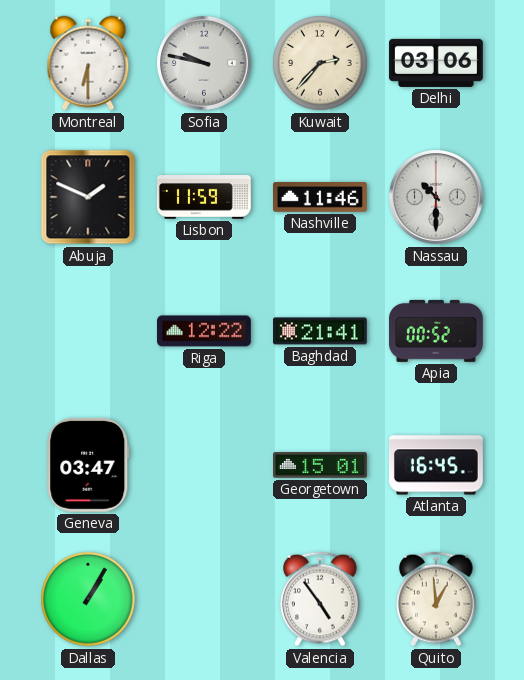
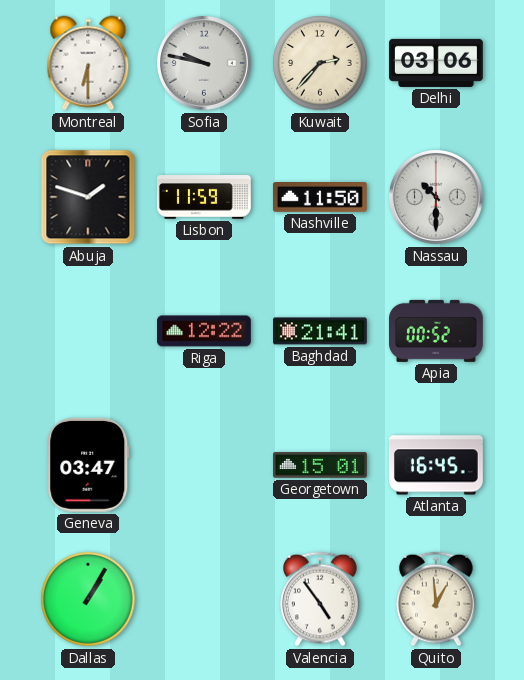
Abuja: 1:49 -> 1:48 (88, 197)
Nashville: 11:46 -> 11:50 (320, 198)
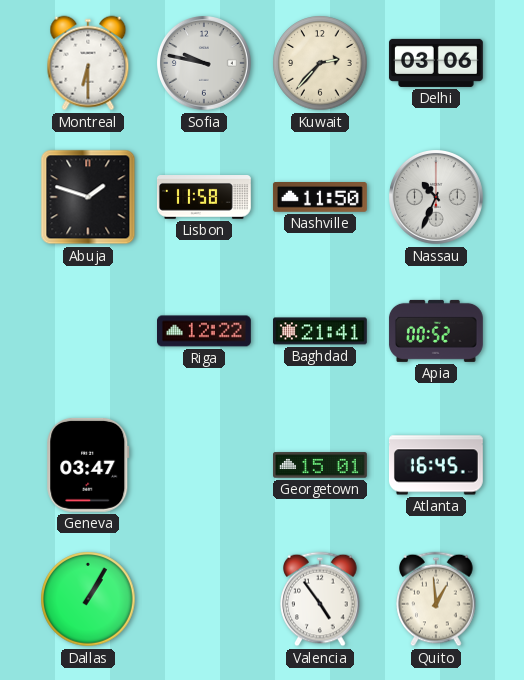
Lisbon: 11:59 -> 11:58 (204, 198)
Nassau: 10:30 -> 10:34 (437, 198)
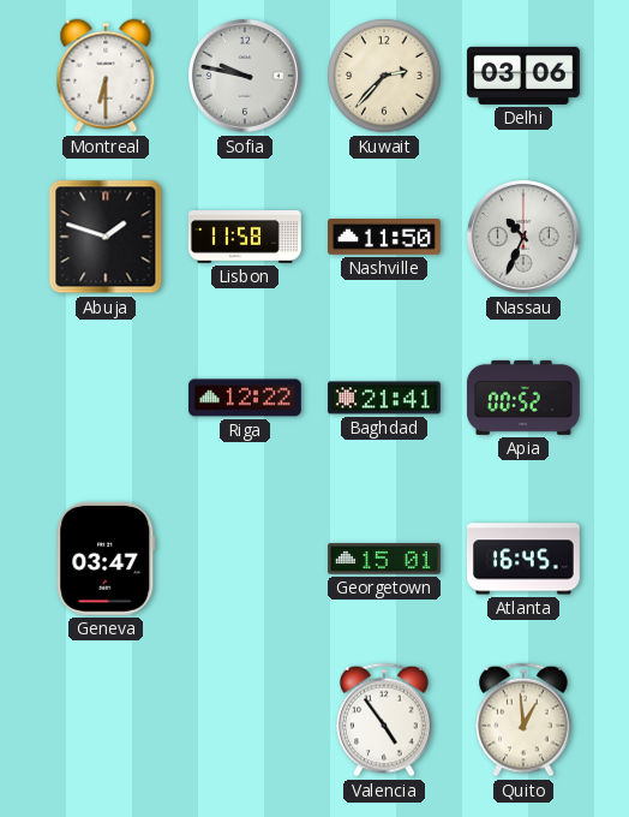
Dallas: 1:05 -> none (88, 599)
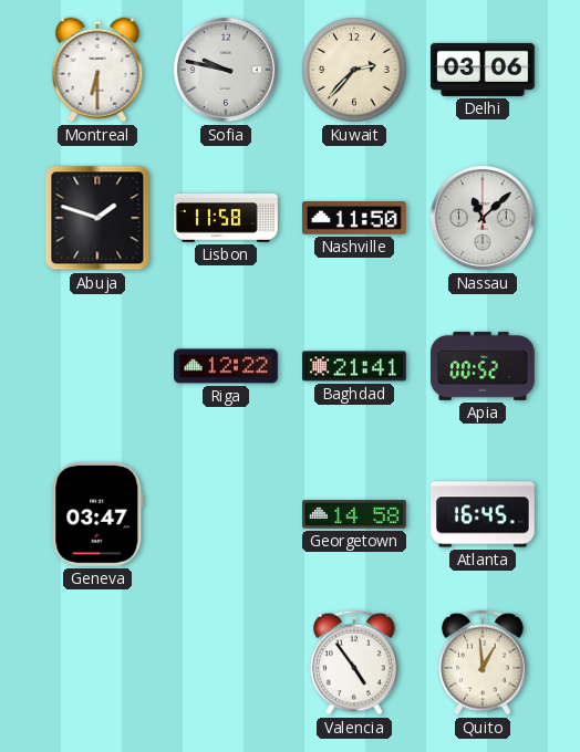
Nassau: 10:34 -> 11:08 (484, 219)
Georgetown: 15:01 -> 14:58 (355, 514)
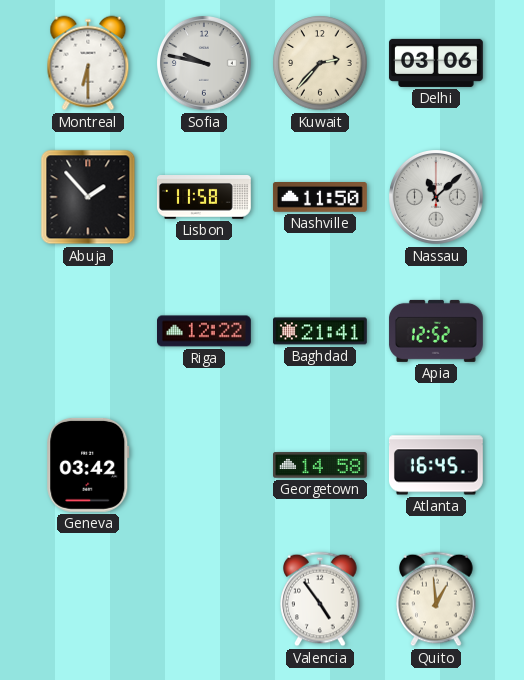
Abuja: 1:48 -> 1:53 (88, 197)
Apia: 00:52 -> 12:52 (436, 331)
Geneva: 03:47 -> 03:42 (88, 465)
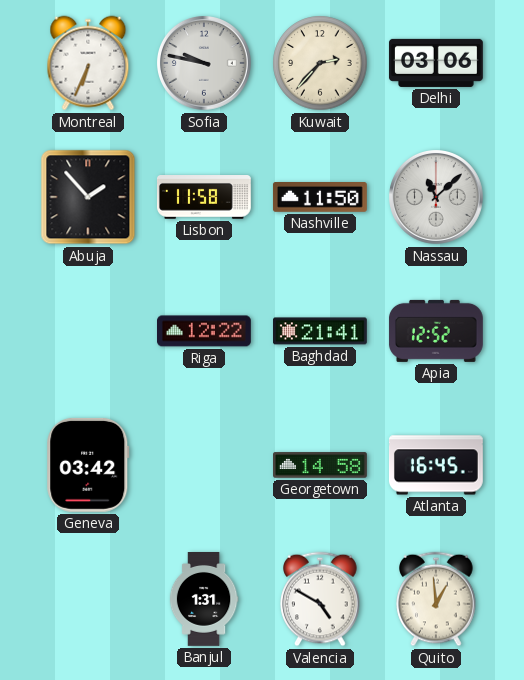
Montreal: 6:30 -> 6:34 (88, 63)
Banjul: none -> 1:31 (204, 600)
Valencia: 4:54 -> 4:50 (320, 599)
